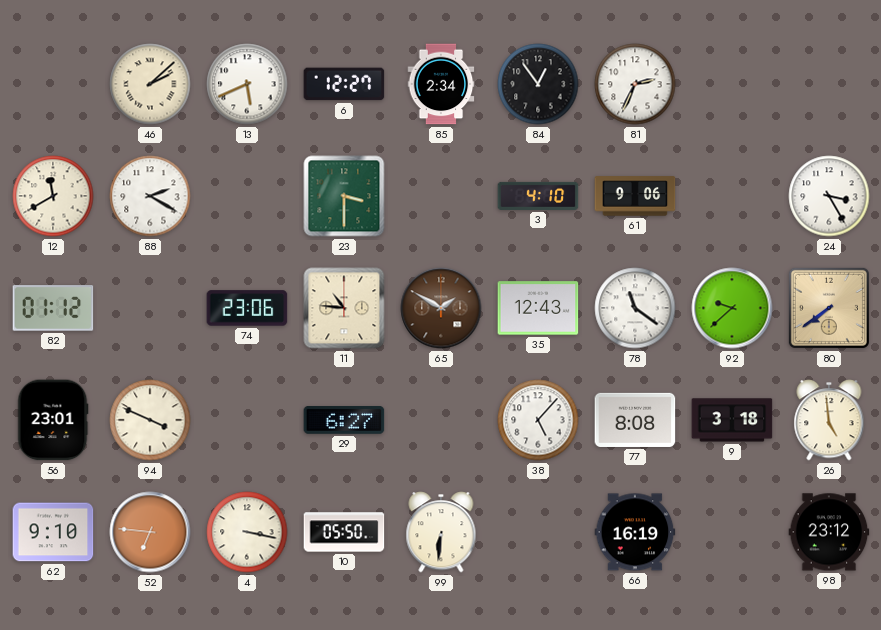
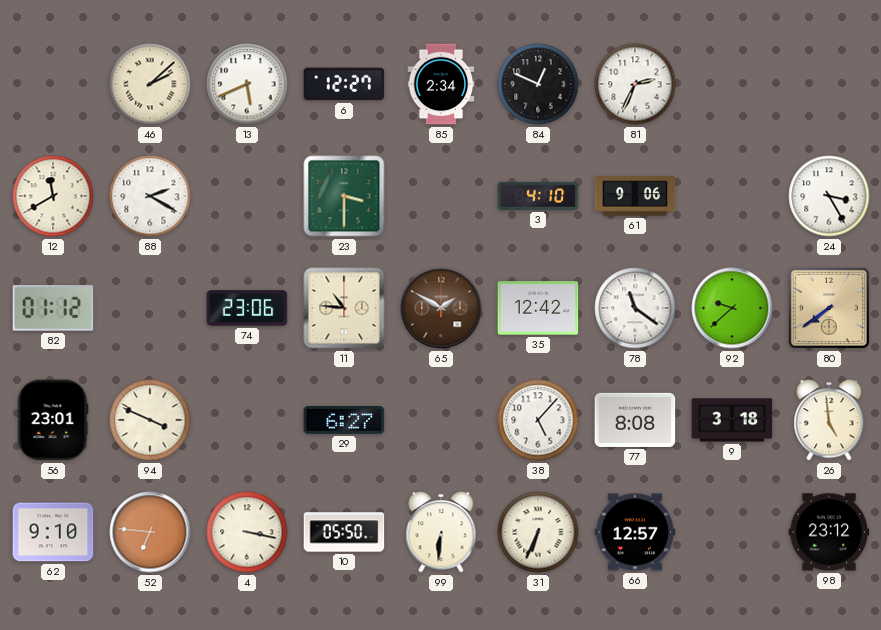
84: 12:54 -> 12:49 (538, 84)
35: 12:43 -> 12:42 (538, 308)
31: none -> 6:34 (538, 532)
66: 16:19 -> 12:57 (635, 532)
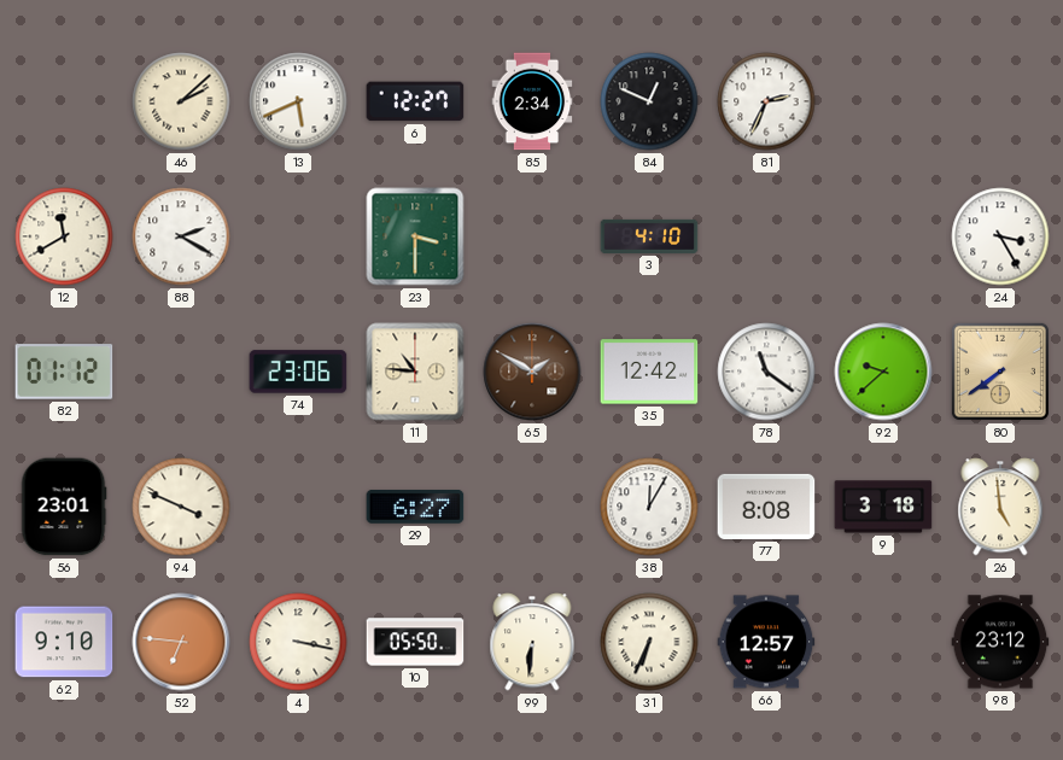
61: 9:06 -> none (635, 196)
38: 5:07 -> 12:05 (649, 507)
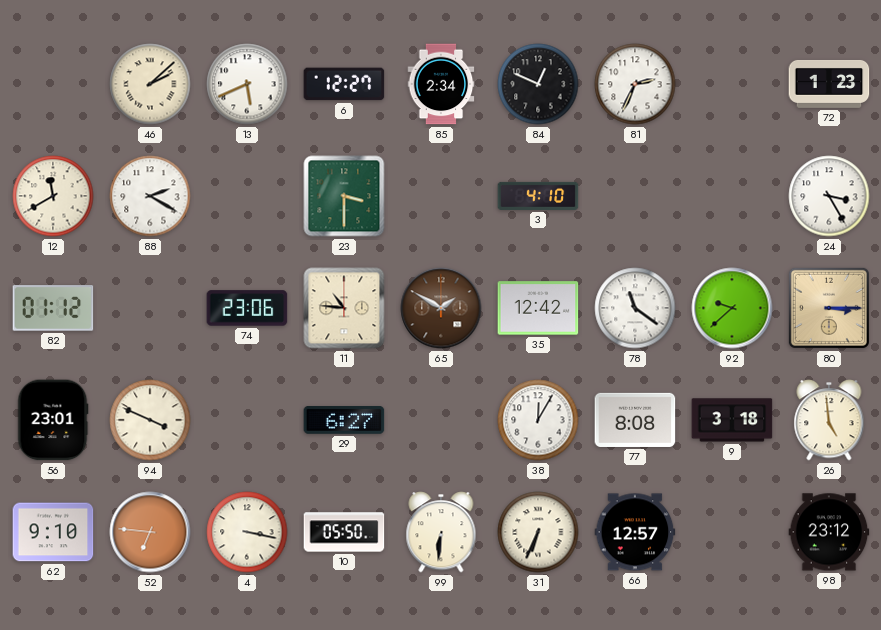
72: none -> 1:23 (829, 84)
80: 7:39 -> 3:15 (829, 308)
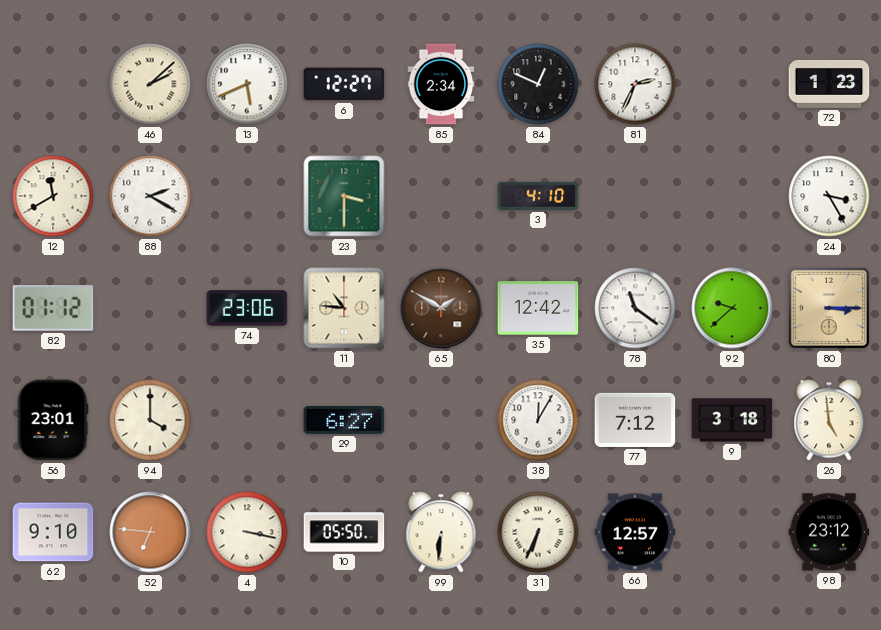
94: 3:49 -> 4:00 (150, 420)
77: 8:08 -> 7:12 (635, 420)
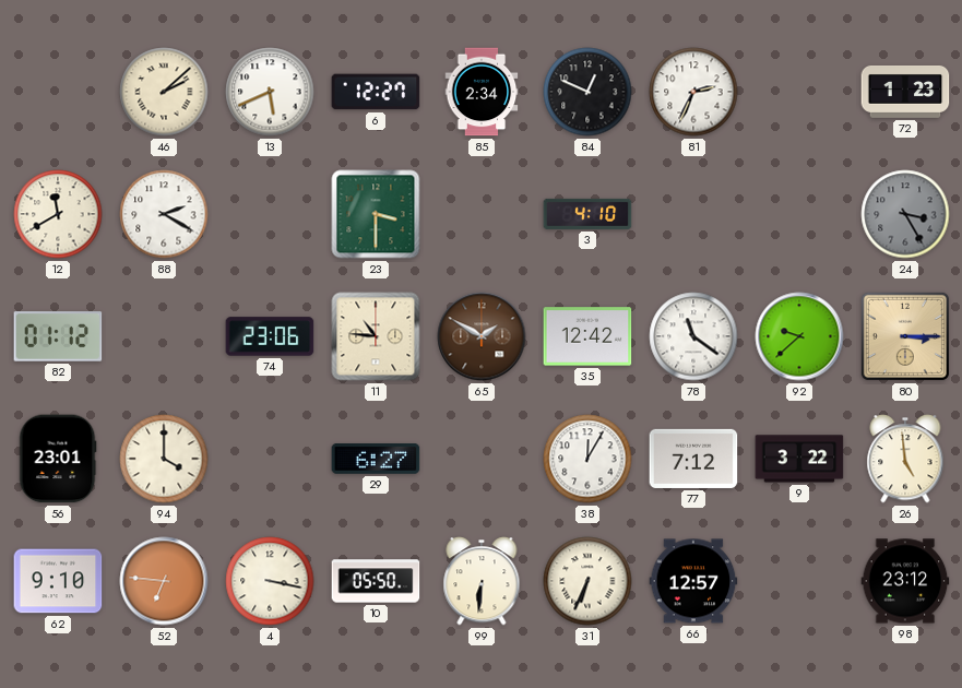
24 dial: white -> grey (905, 214)
9: 3:18 -> 3:22 (799, 459)
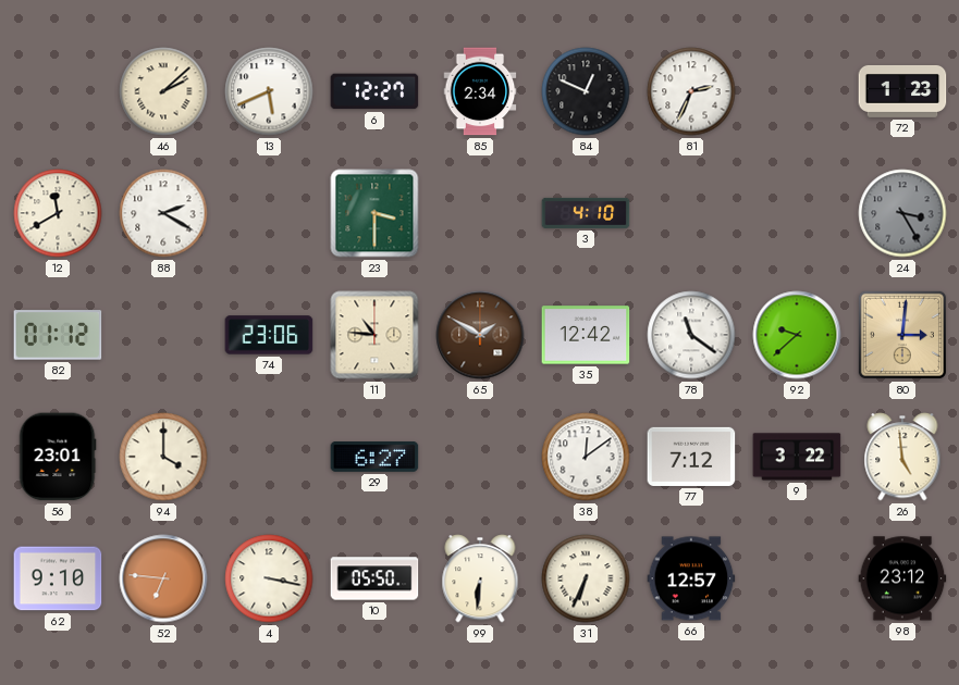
80: 3:15 -> 3:01 (902, 335)
38: 12:05 -> 12:09 (586, 457)
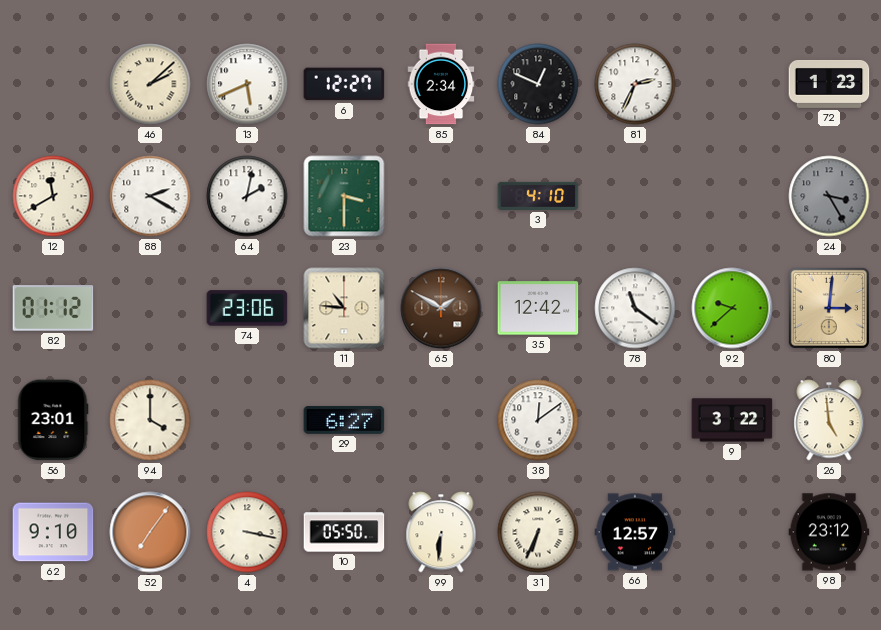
64: none -> 2:02 (247, 196)
77: 7:12 -> none (691, 457)
52: 6:46 -> 7:06 (150, 532)
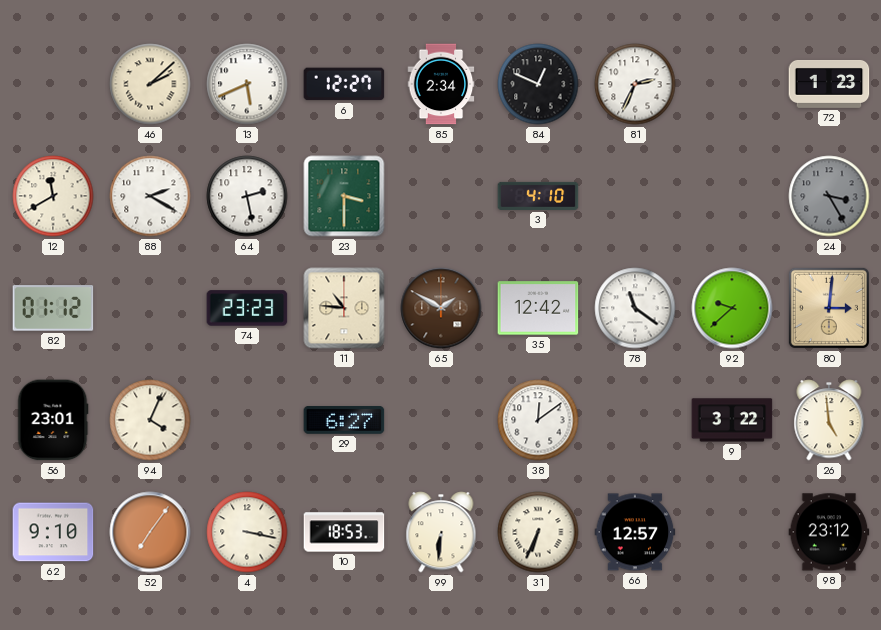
64: 2:02 -> 2:28 (247, 196)
74: 23:06 -> 23:23 (247, 308)
94: 4:00 -> 4:04 (150, 420)
10: 05:50 -> 18:53 (344, 532)
